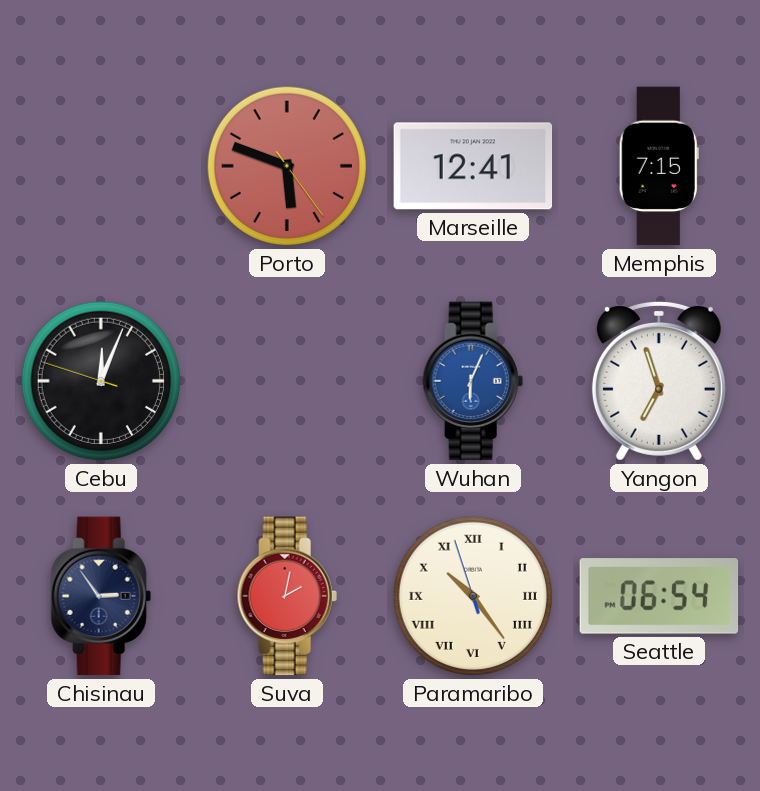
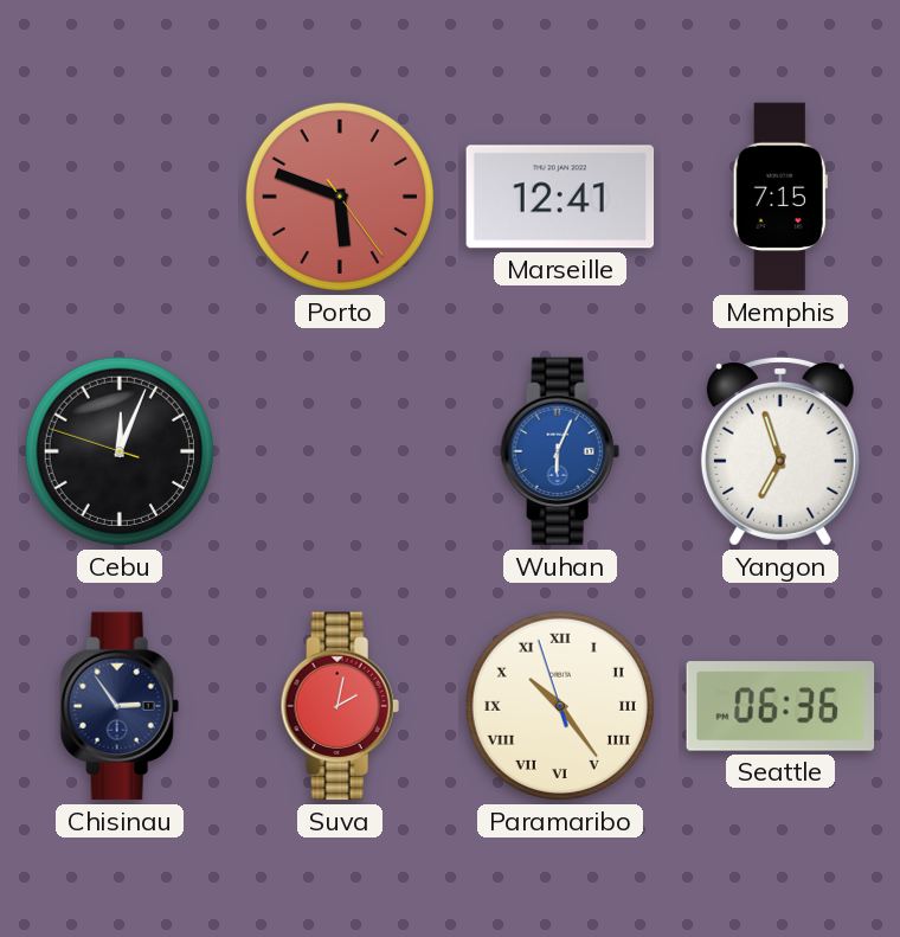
Seattle: 06:54 -> 06:36 (780, 706)
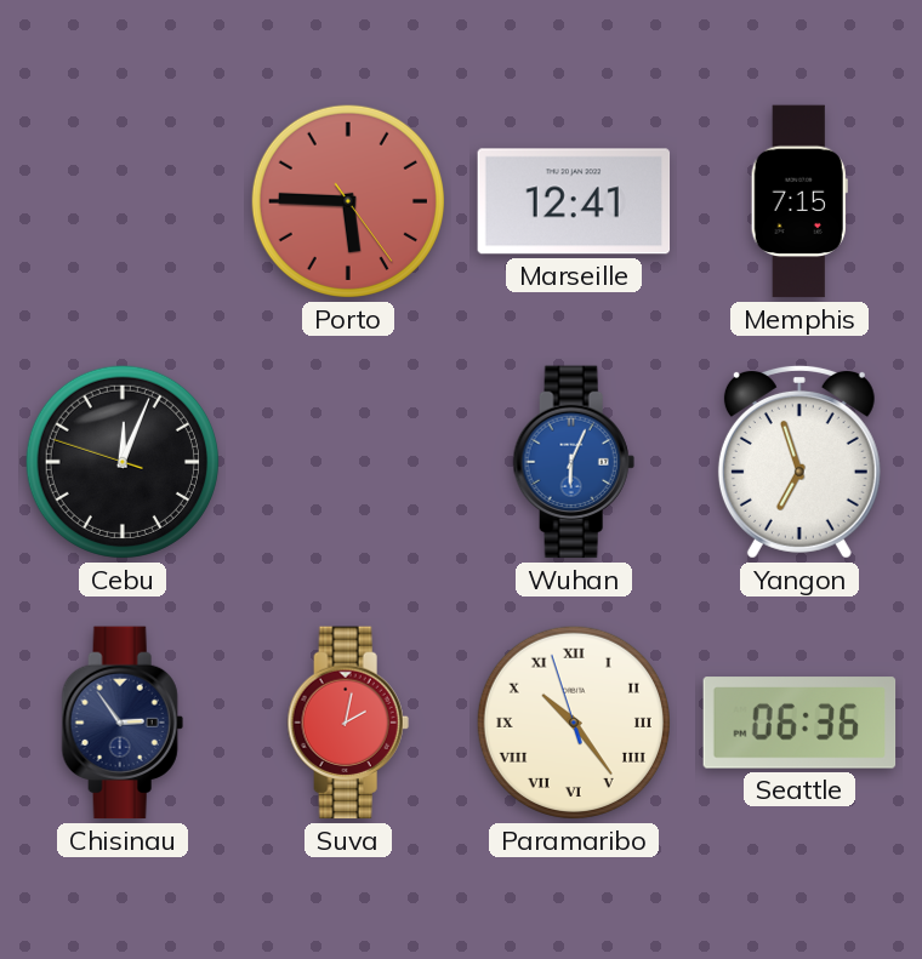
Porto: 5:48 -> 5:45 (348, 201)
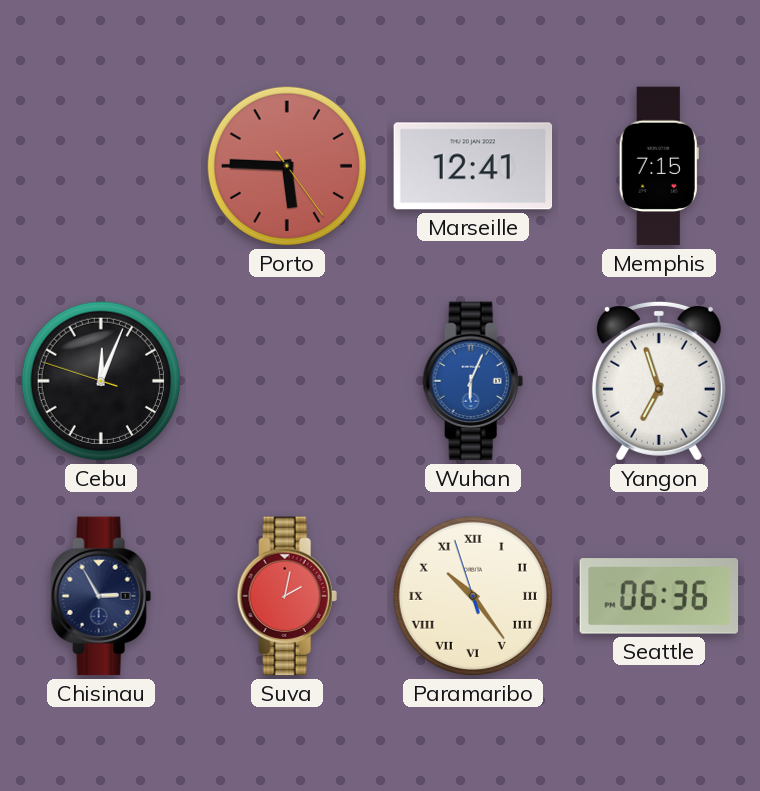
Chisinau: 2:54 -> 2:55 (101, 596)
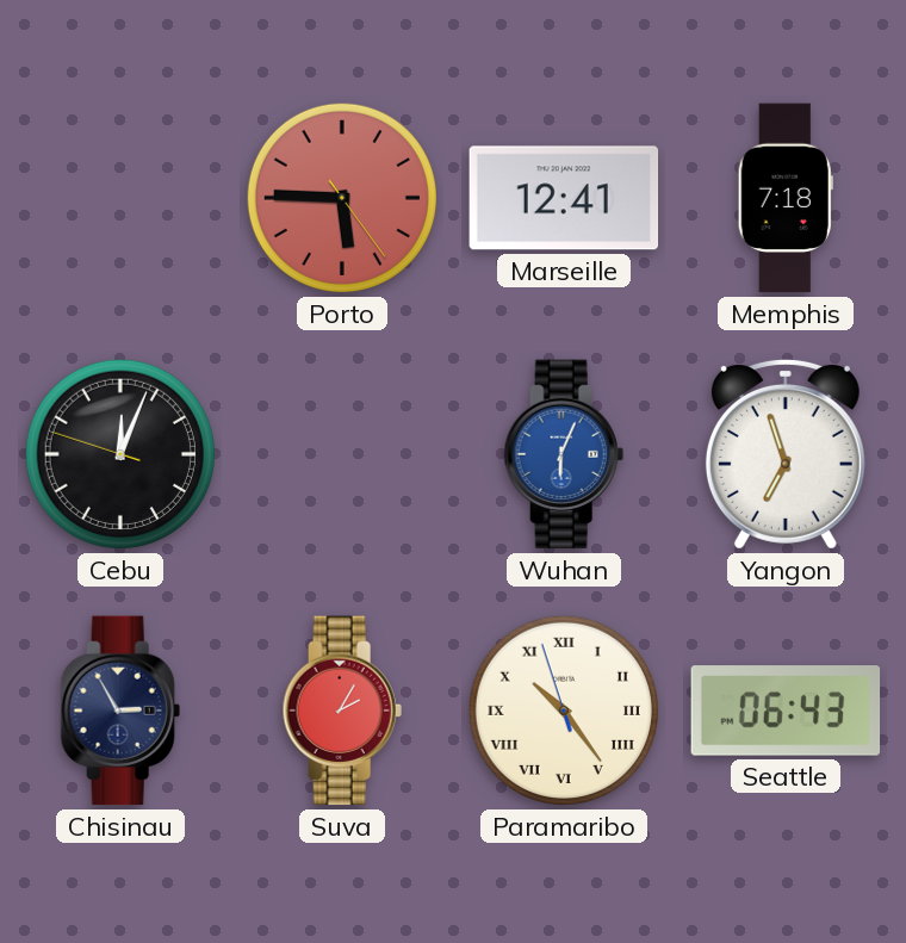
Memphis: 7:15 -> 7:18 (786, 198)
Suva: 2:02 -> 2:05 (342, 711)
Seattle: 06:36 -> 06:43 (786, 711)
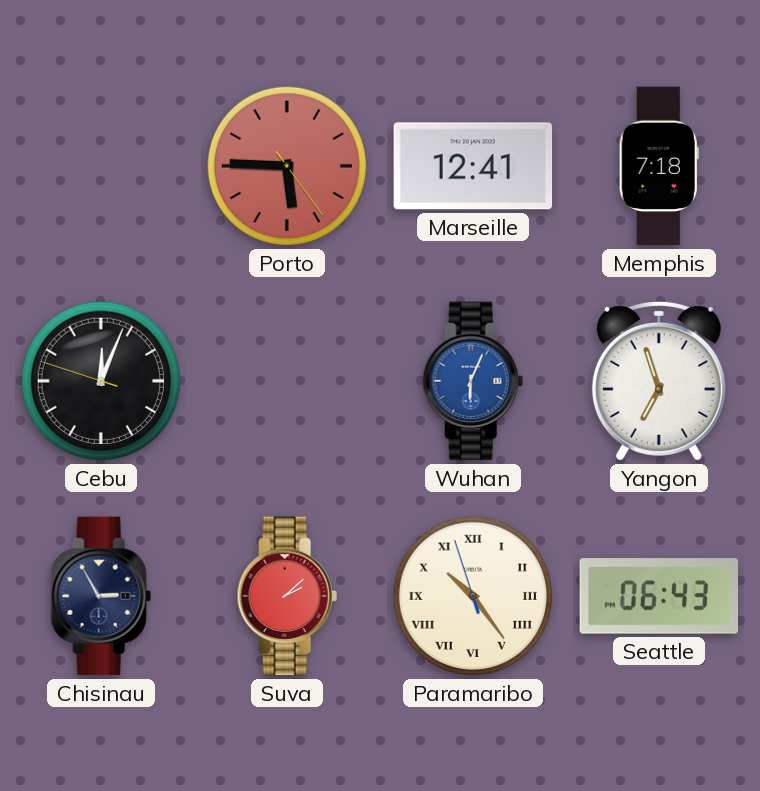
Suva: 2:05 -> 2:08 (287, 596)
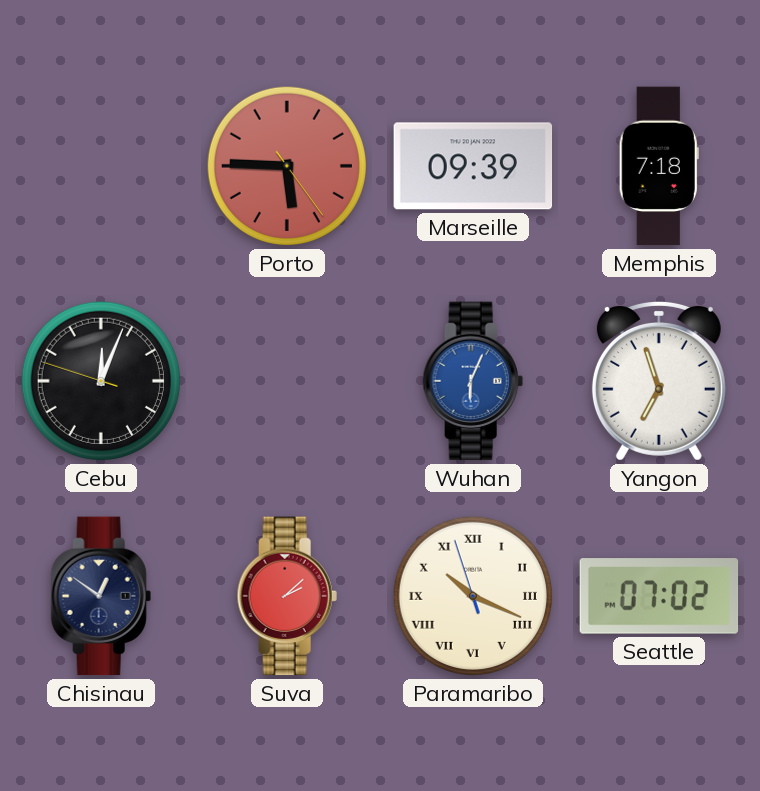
Marseille: 12:41 -> 09:39 (473, 166)
Chisinau: 2:55 -> 12:51 (101, 596)
Paramaribo: 10:23 -> 10:18 (473, 596)
Seattle: 06:43 -> 07:02 (659, 596)
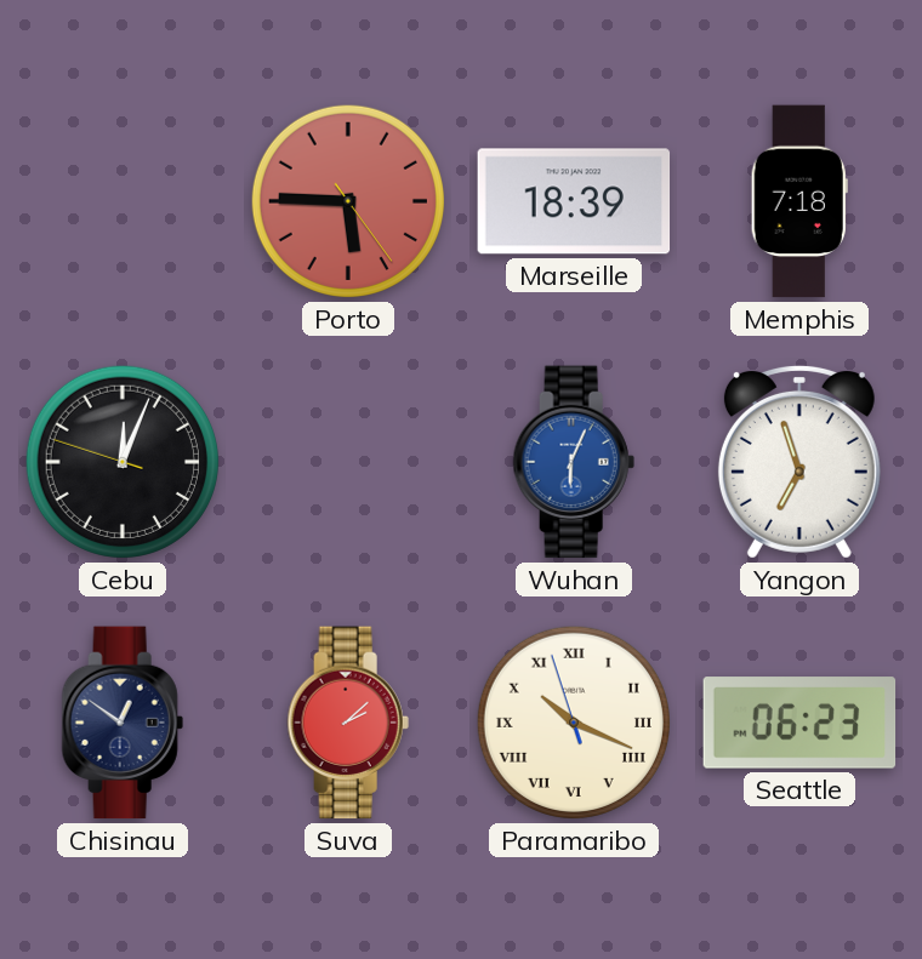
Marseille: 09:39 -> 18:39 (574, 201)
Seattle: 07:02 -> 06:23 (799, 723)
